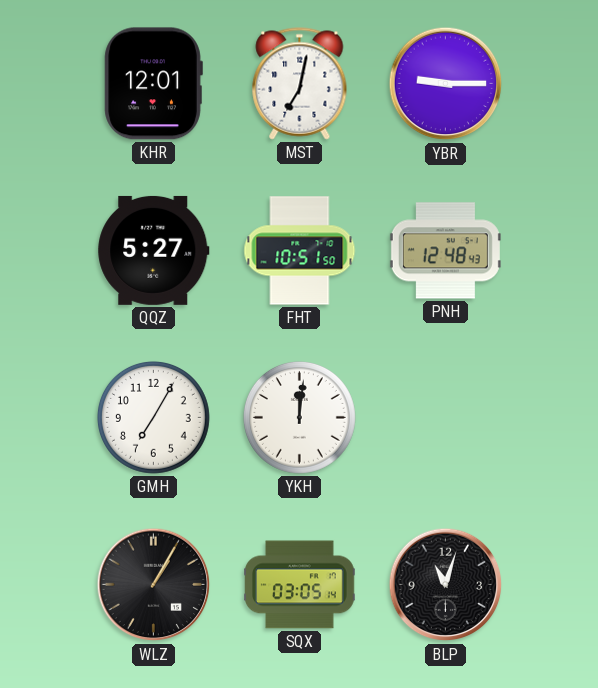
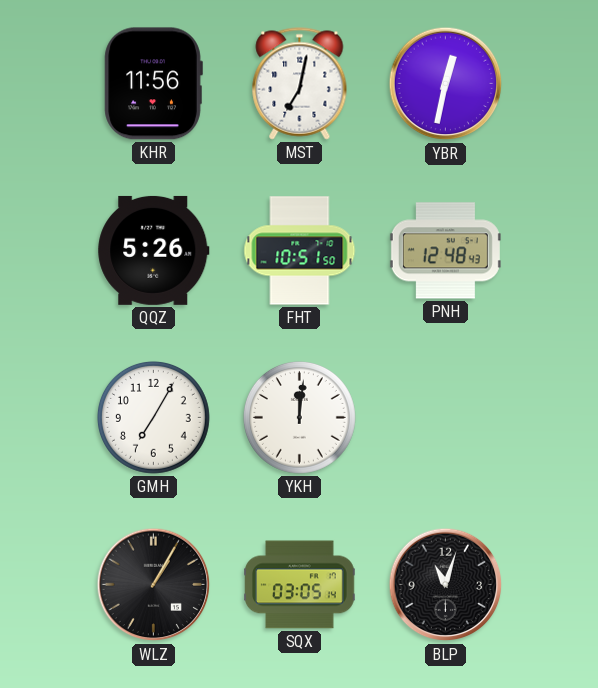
KHR: 12:01 -> 11:56 (153, 84)
YBR: 9:15 -> 12:32 (446, 84)
QQZ: 5:27 -> 5:26 (154, 250)
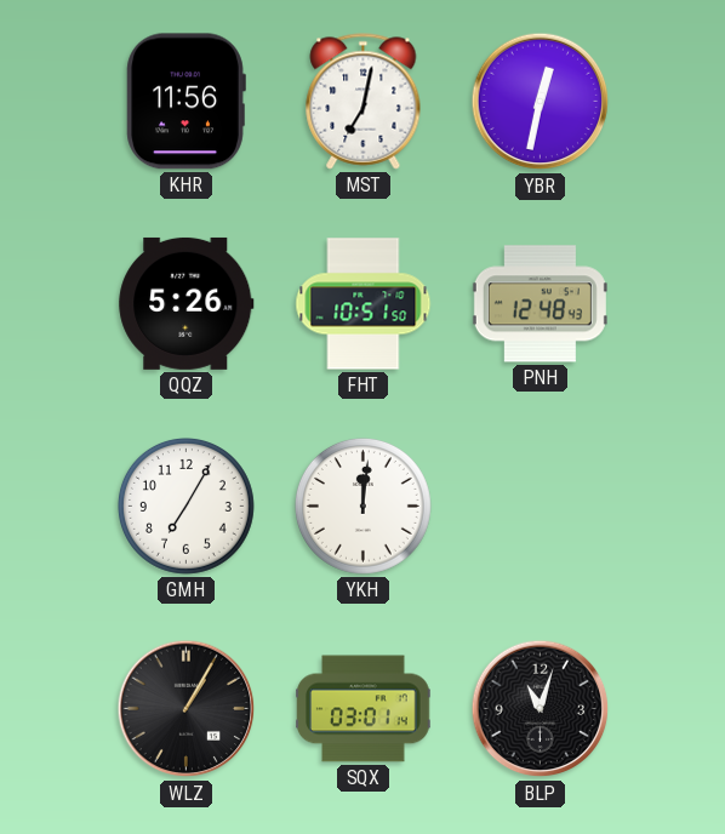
SQX: 03:05 -> 03:01 (364, 709)
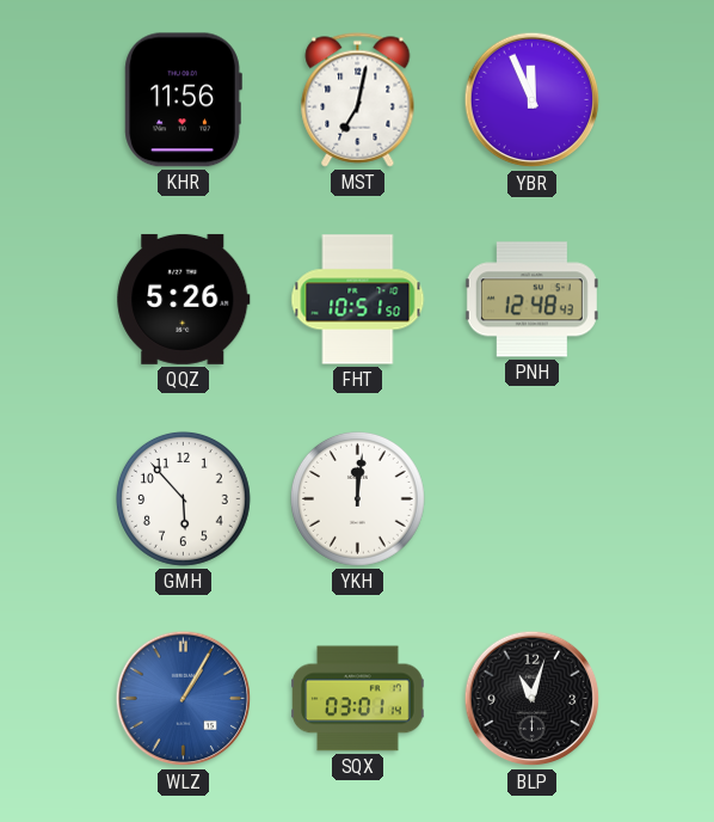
YBR: 12:32 -> 11:56 (533, 100)
GMH: 7:05 -> 5:53 (183, 498)
WLZ dial: black -> blue (184, 699)
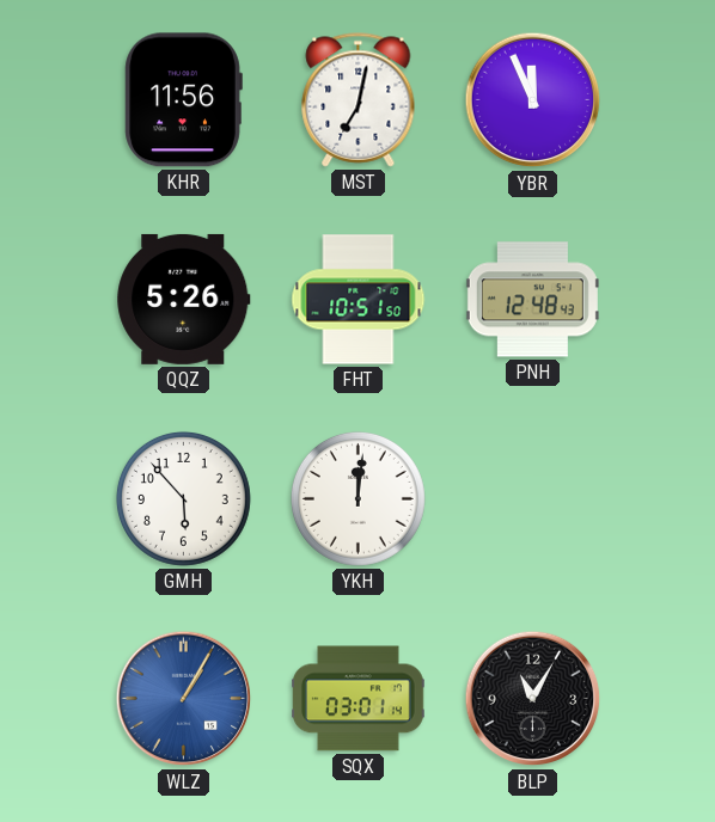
BLP: 11:03 -> 11:05 (533, 699)
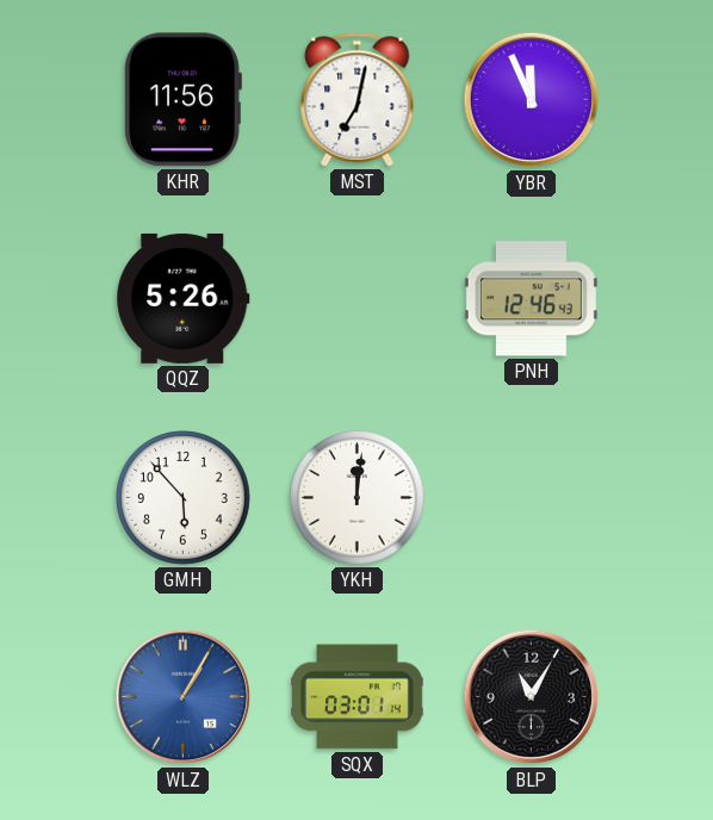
FHT: 10:51 -> none (359, 300)
PNH: 12:48 -> 12:46 (531, 299)
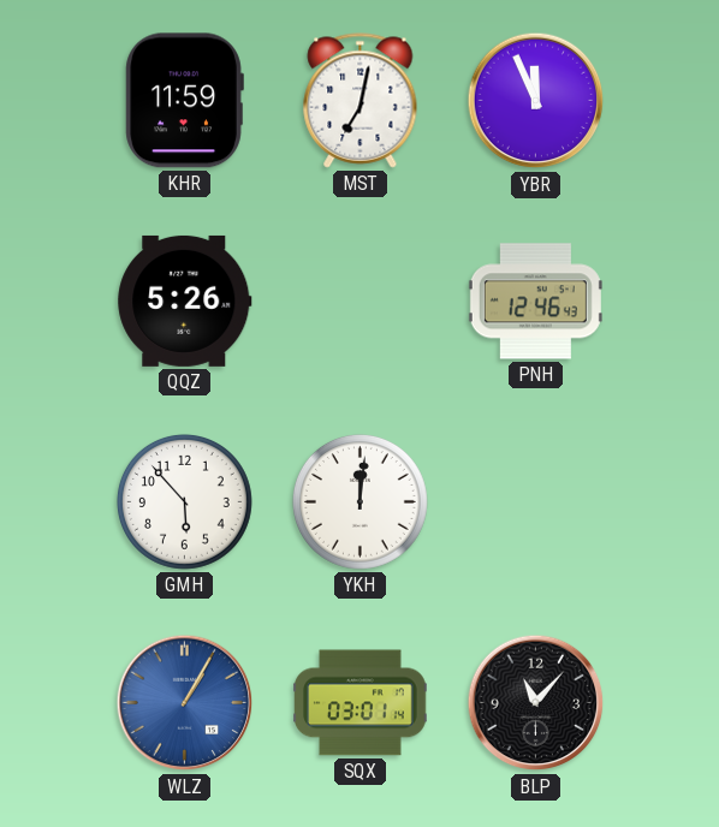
KHR: 11:56 -> 11:59 (184, 101)
BLP: 11:05 -> 11:07 (536, 703)
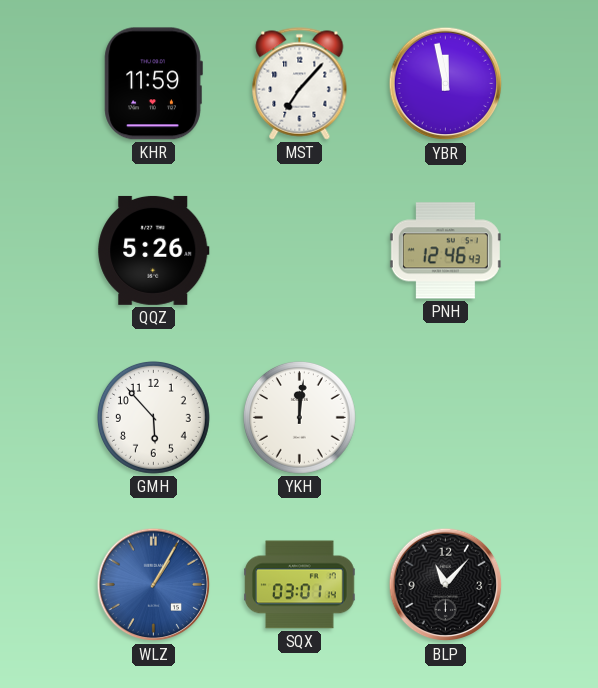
MST: 7:02 -> 7:07 (300, 84)
YBR: 11:56 -> 11:58 (446, 84)
